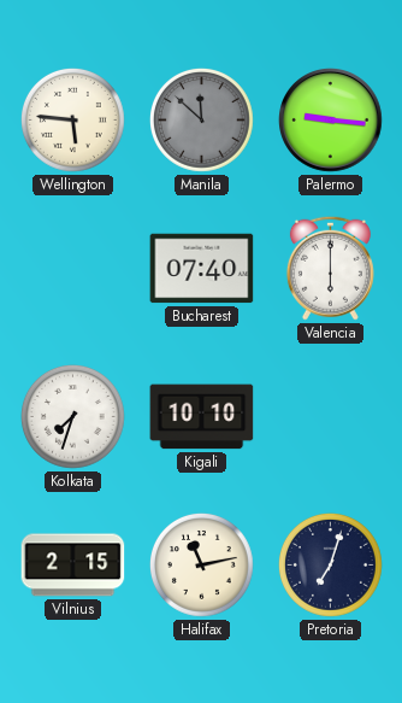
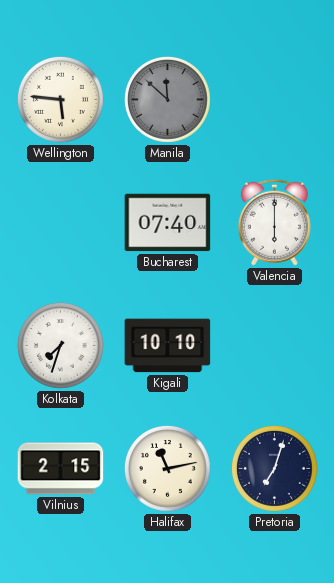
Palermo: 9:16 -> none (331, 121)
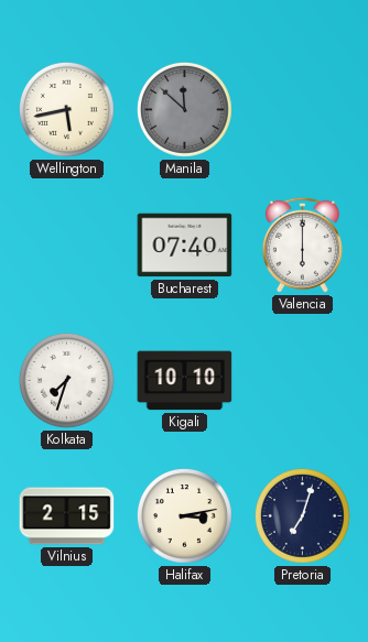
Wellington: 5:46 -> 5:43 (66, 109)
Halifax: 11:13 -> 3:13 (184, 515)
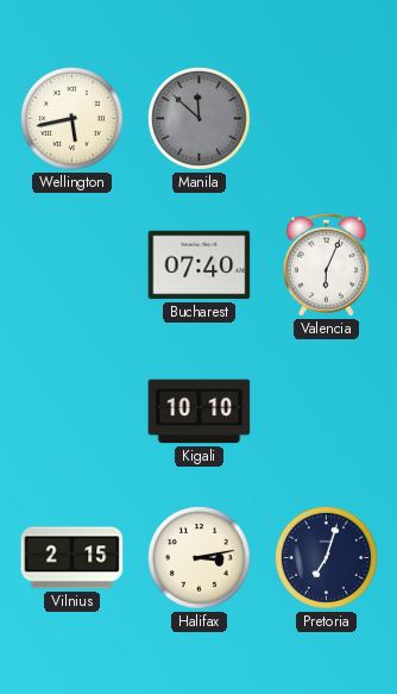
Valencia: 6:00 -> 6:04 (326, 264)
Kolkata: 7:33 -> none (66, 380)
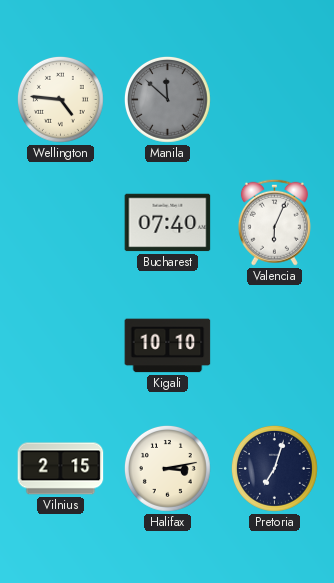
Wellington: 5:43 -> 4:46 (60, 99)
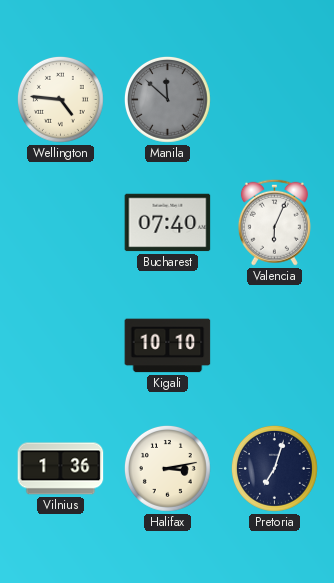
Vilnius: 2:15 -> 1:36 (61, 469)
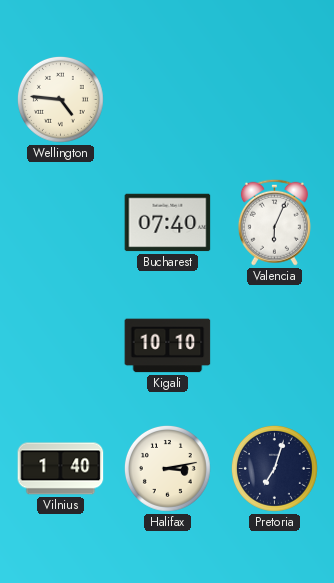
Manila: 11:52 -> none (167, 99)
Vilnius: 1:36 -> 1:40 (61, 469)
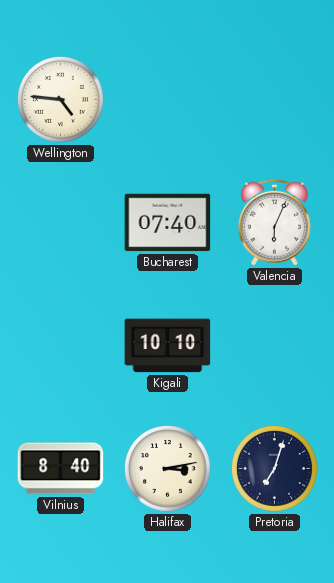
Vilnius: 1:40 -> 8:40 (61, 469)
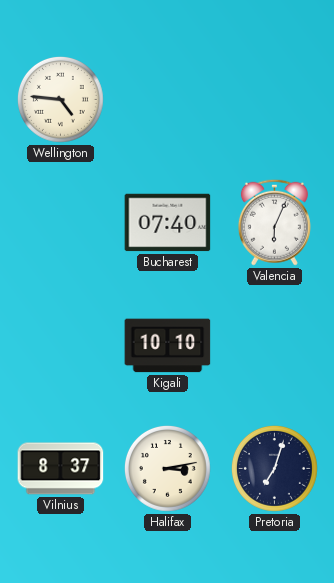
Vilnius: 8:40 -> 8:37 (61, 469)
